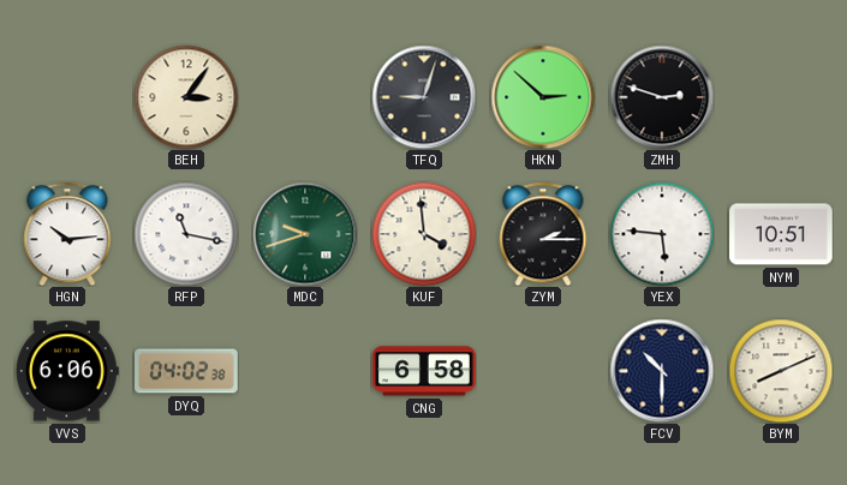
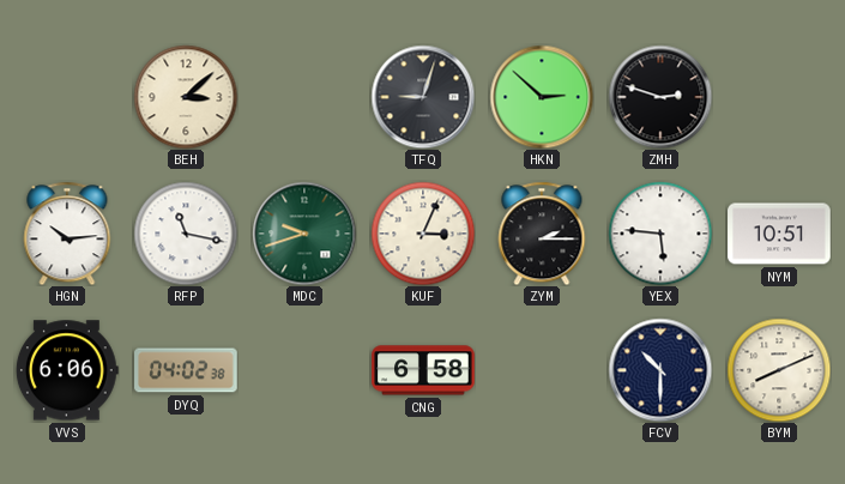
BEH: 3:06 -> 3:08 (186, 97)
KUF: 3:59 -> 3:04 (423, 234)
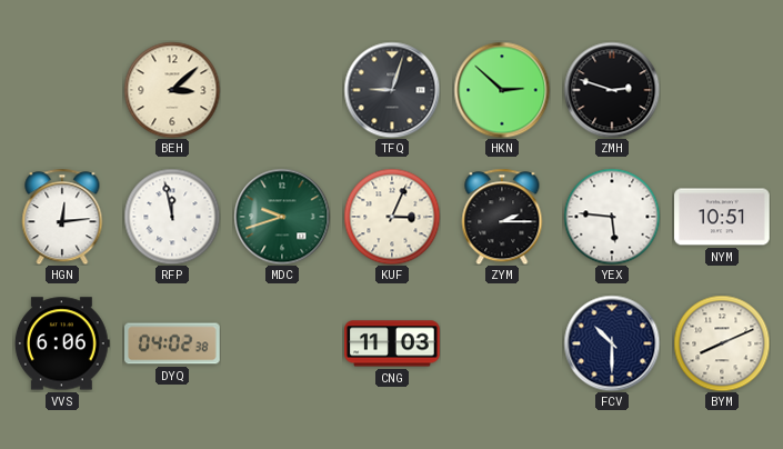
HGN: 10:14 -> 12:14 (62, 217)
RFP: 11:17 -> 11:58 (172, 217)
CNG: 6:58 -> 11:03 (392, 343)
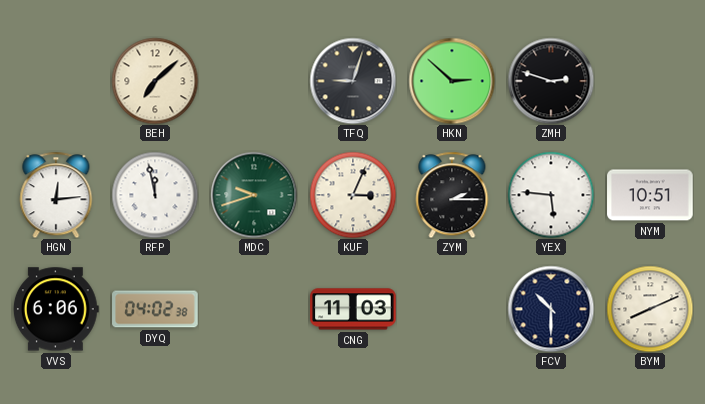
BEH: 3:08 -> 7:08 (155, 81)
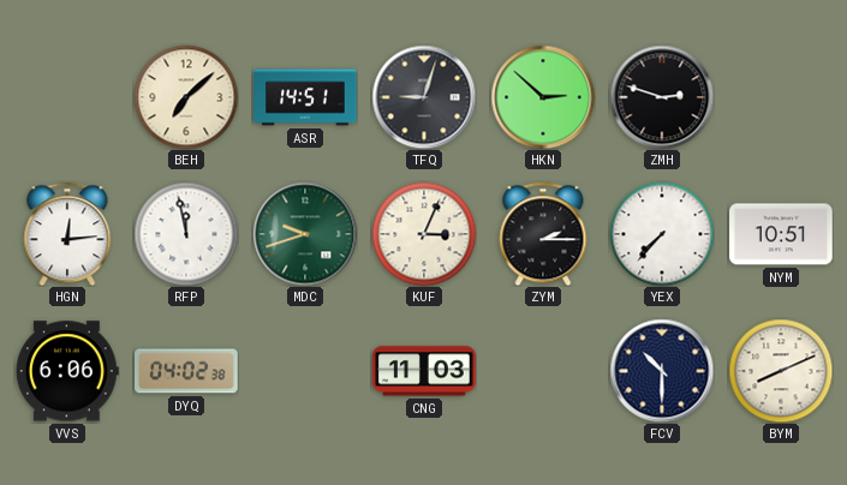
ASR: none -> 14:51 (305, 97)
YEX: 5:46 -> 7:37 (662, 234)
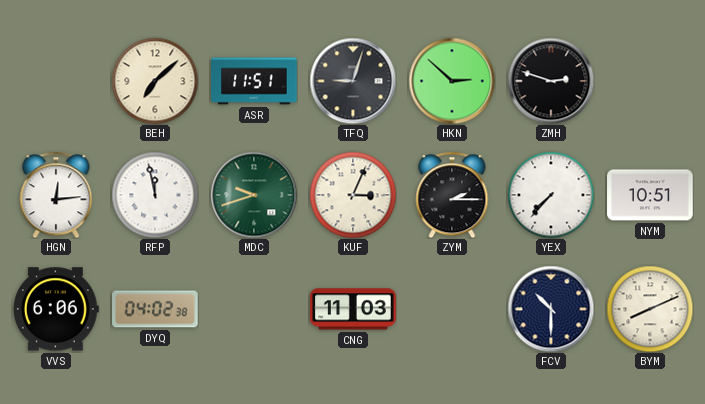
ASR: 14:51 -> 11:51 (254, 81)
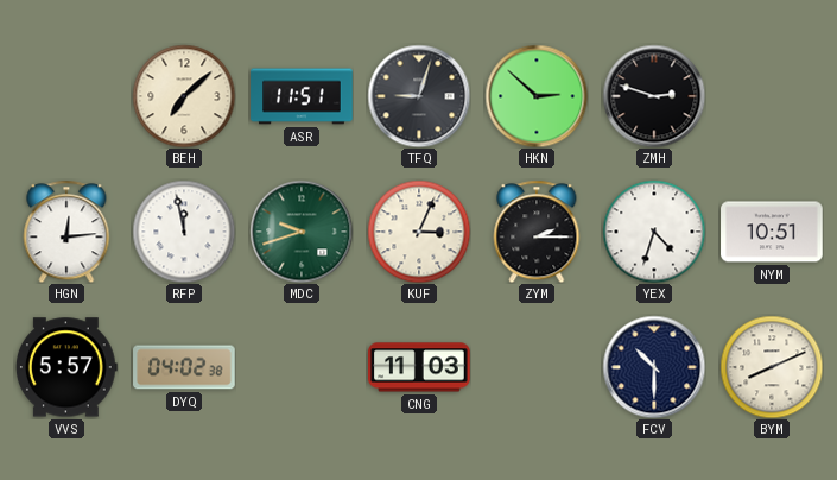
YEX: 7:37 -> 4:33 (654, 232)
VVS: 6:06 -> 5:57 (66, 367)
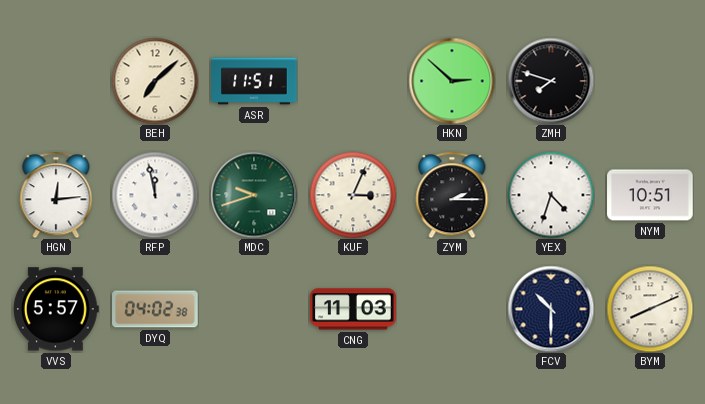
TFQ: 9:03 -> none (419, 96)
ZMH: 2:48 -> 7:48 (551, 81)
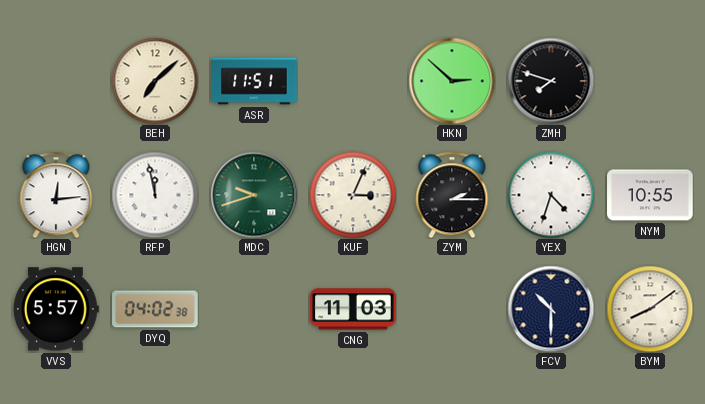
NYM: 10:51 -> 10:55 (650, 195)
BYM: 8:11 -> 8:09 (650, 309)
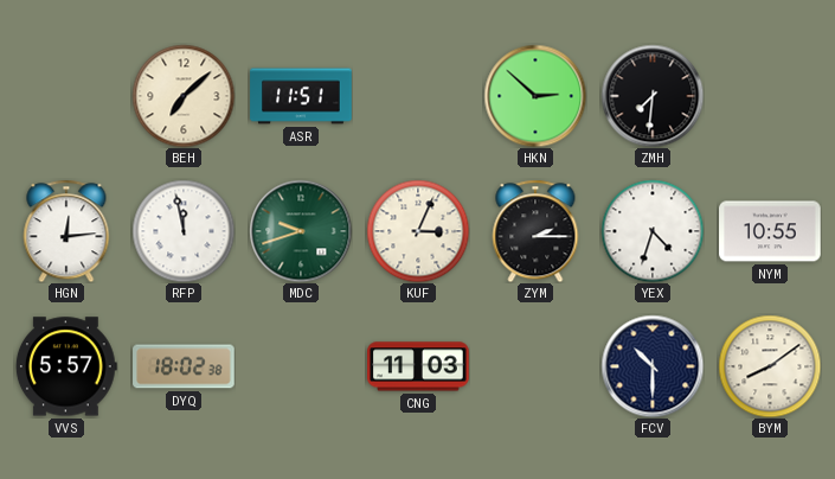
ZMH: 7:48 -> 7:31 (653, 96)
DYQ: 04:02 -> 18:02 (184, 366)
